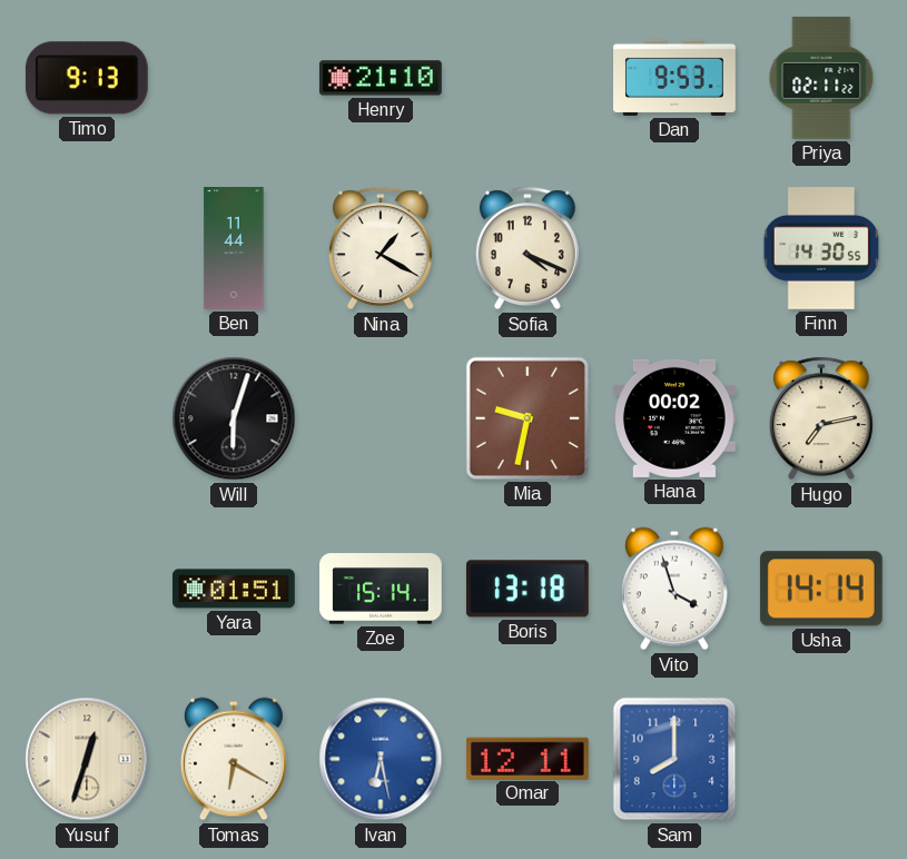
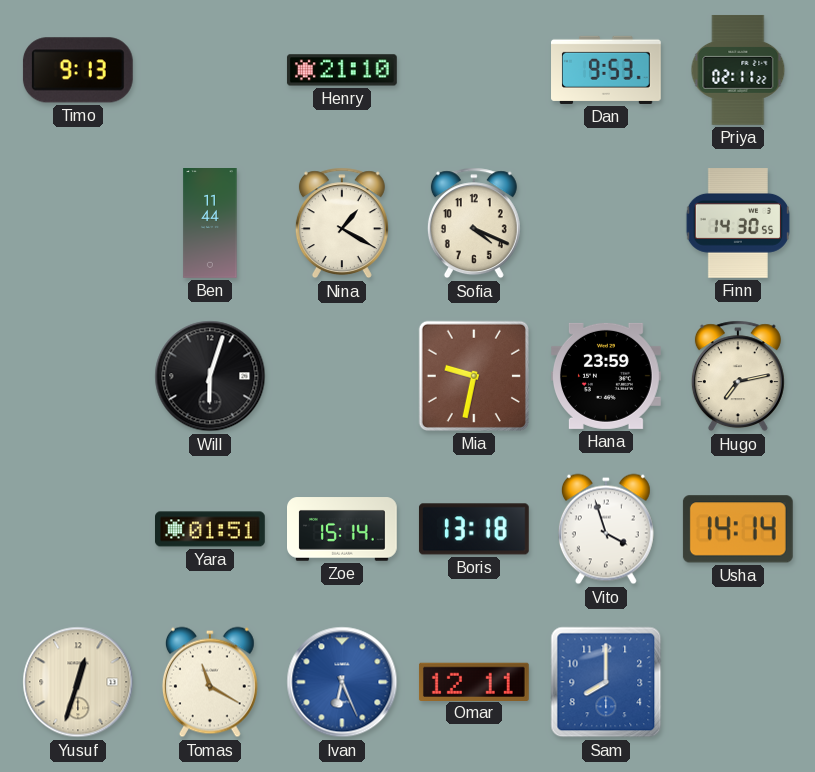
Hana: 00:02 -> 23:59 (607, 376)
Tomas: 6:20 -> 11:20 (210, 682)
Ivan: 6:28 -> 6:26 (342, 682)
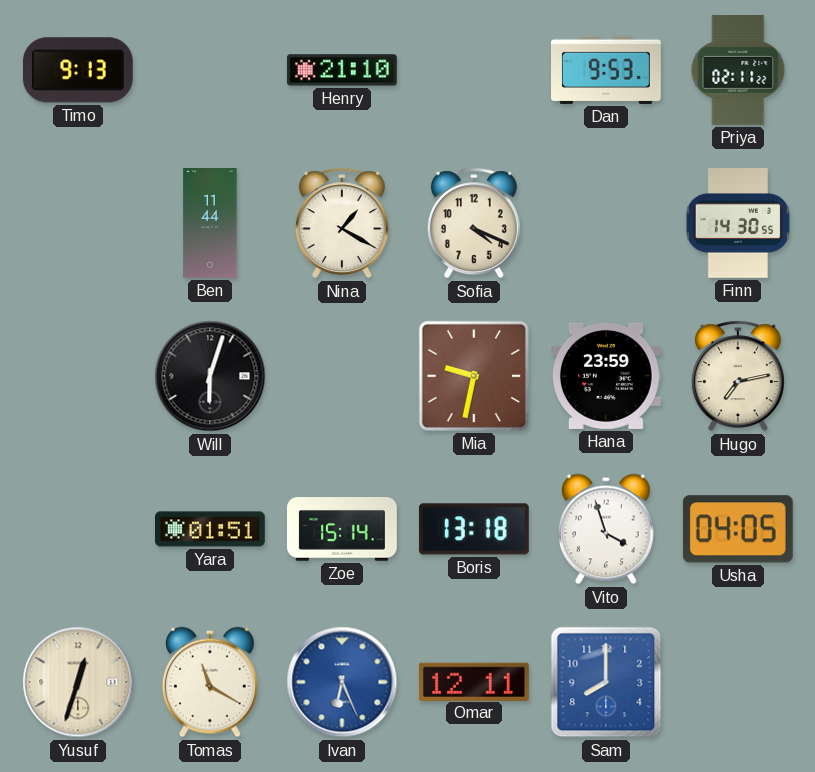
Usha: 14:14 -> 04:05 (738, 529)
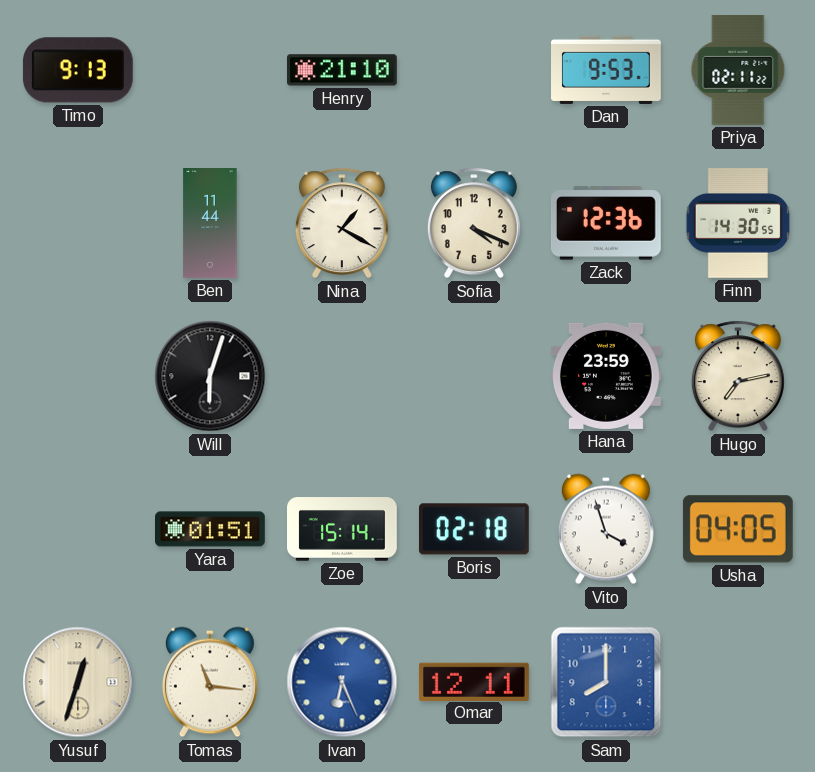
Zack: none -> 12:36 (606, 223)
Mia: 9:32 -> none (474, 376)
Boris: 13:18 -> 02:18 (474, 529)
Tomas: 11:20 -> 11:16 (210, 682)
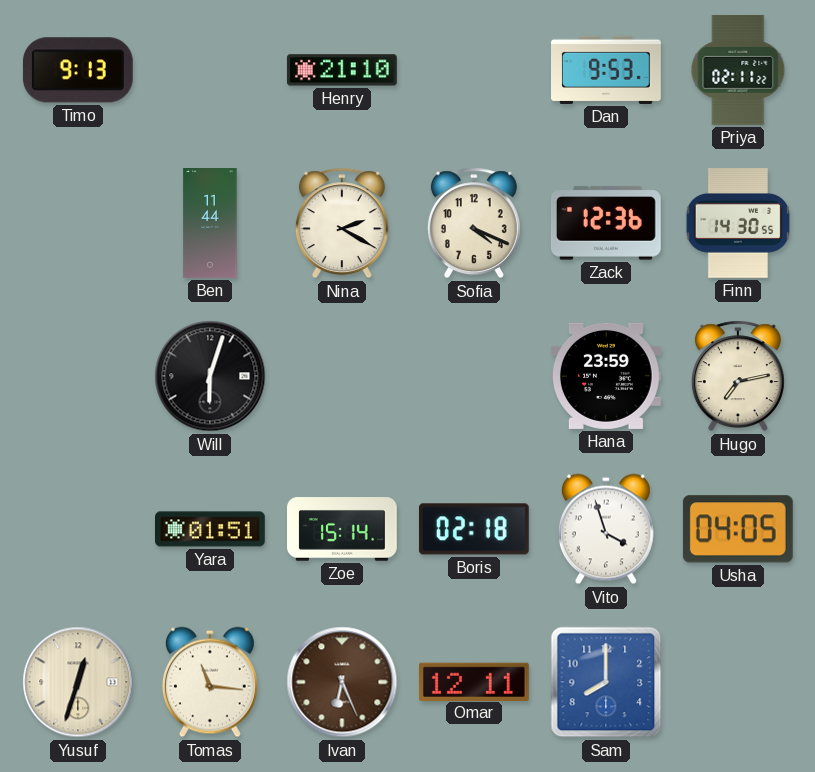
Nina: 1:20 -> 2:20 (342, 223)
Ivan dial: blue -> brown (342, 682)
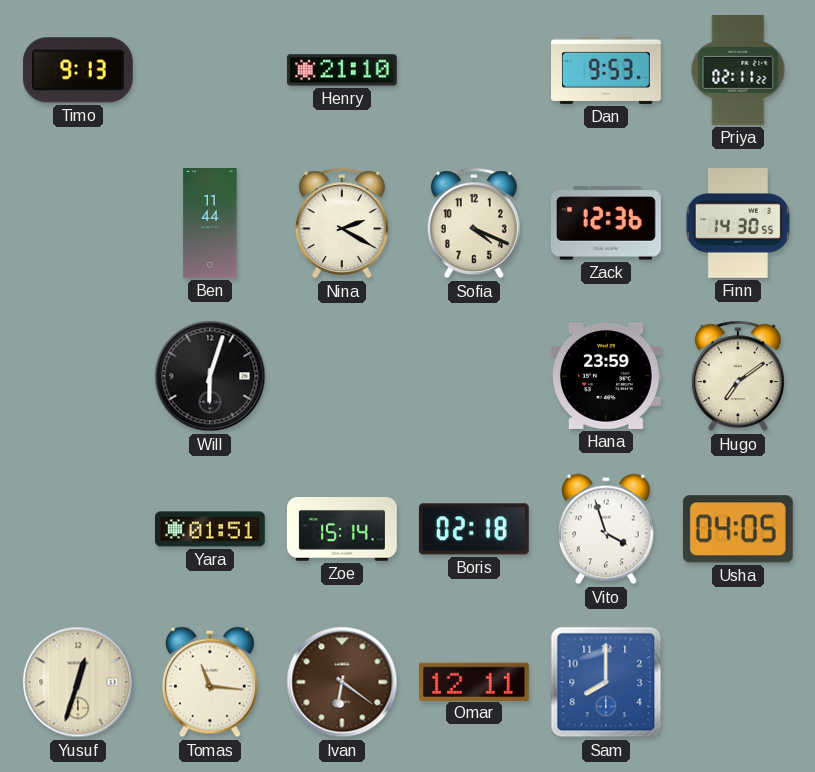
Hugo: 7:13 -> 7:09 (738, 376)
Ivan: 6:26 -> 6:21 (342, 682)
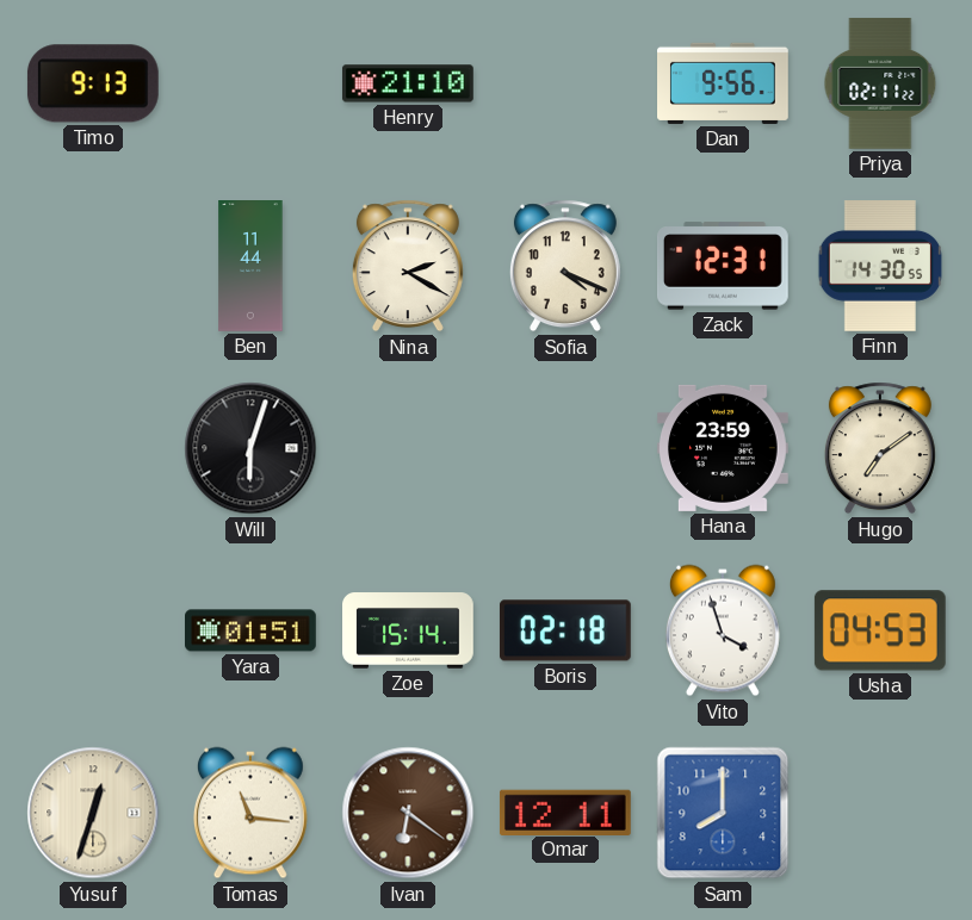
Dan: 9:53 -> 9:56 (724, 83)
Zack: 12:36 -> 12:31 (723, 266)
Usha: 04:05 -> 04:53 (880, 630)
